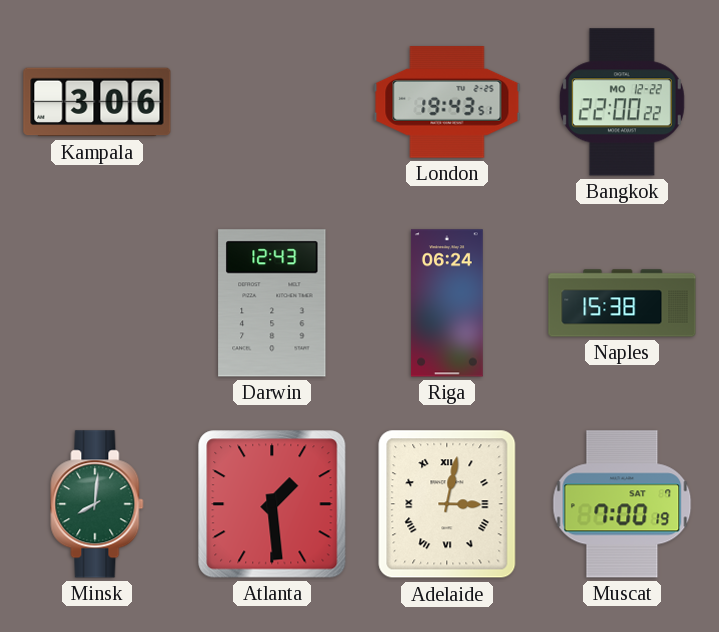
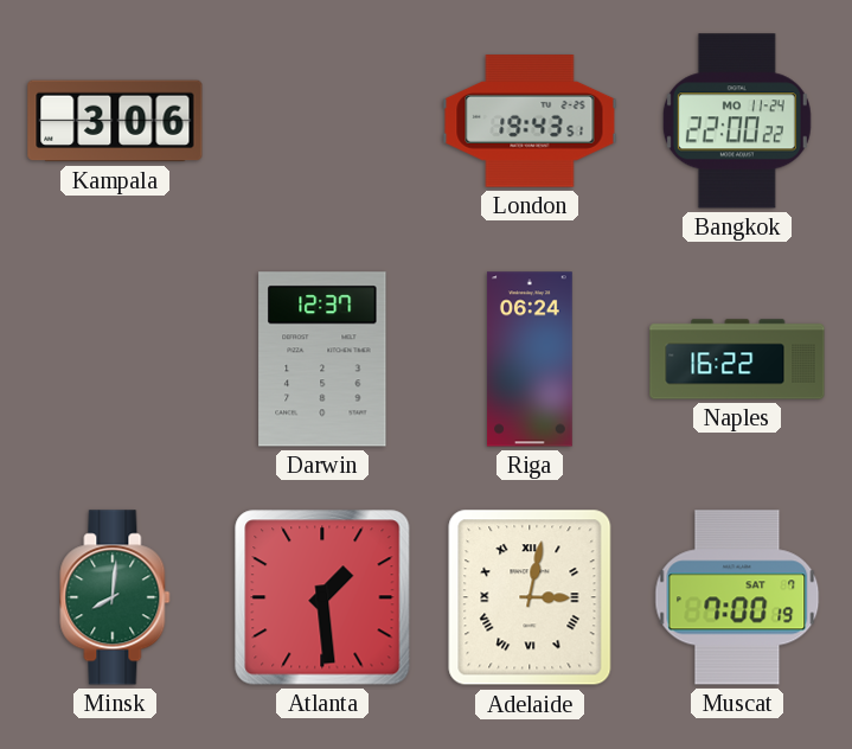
Bangkok date: MO 12-22 -> MO 11-24 (737, 121)
Darwin: 12:43 -> 12:37 (322, 359)
Naples: 15:38 -> 16:22 (737, 359)
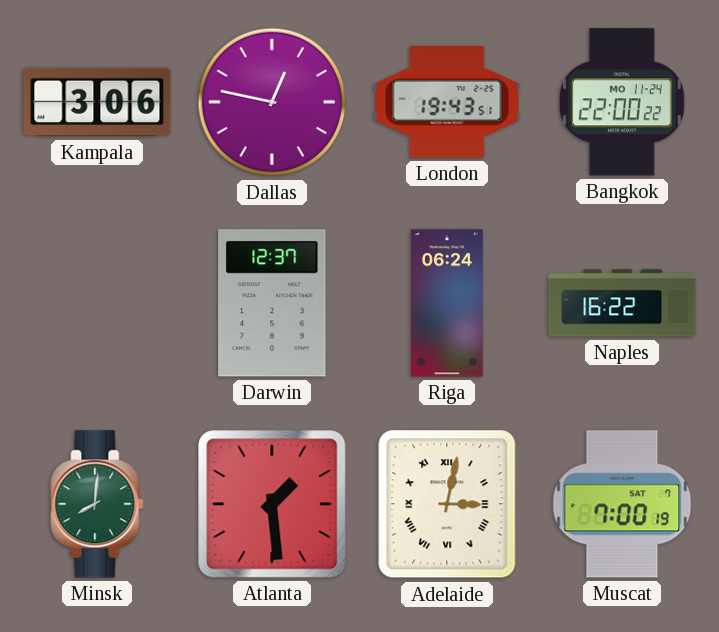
Dallas: none -> 12:47 (272, 102)
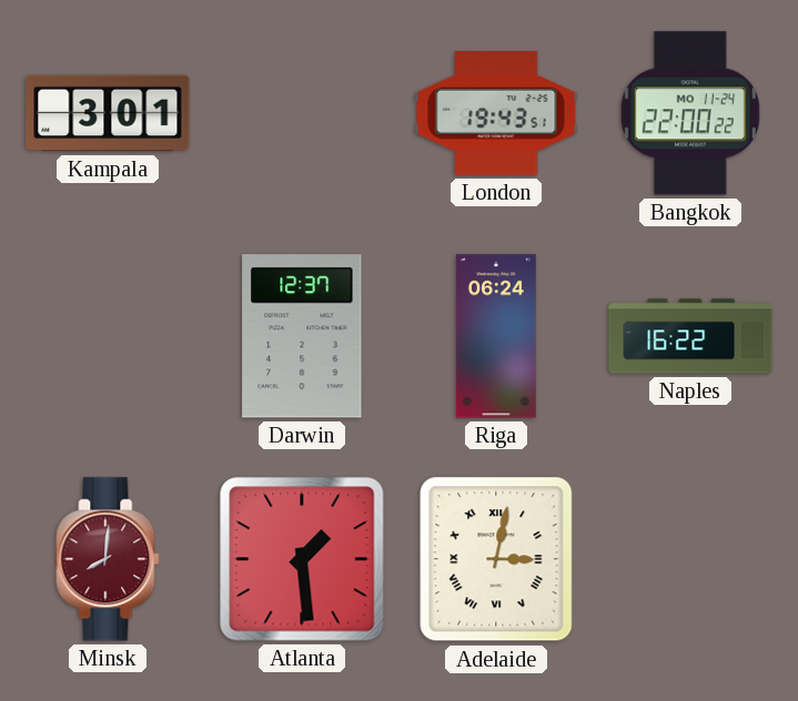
Kampala: 3:06 -> 3:01 (108, 113)
Dallas: 12:47 -> none (272, 102)
Minsk dial: green -> burgundy (108, 559)
Muscat: 7:00 -> none (622, 504)
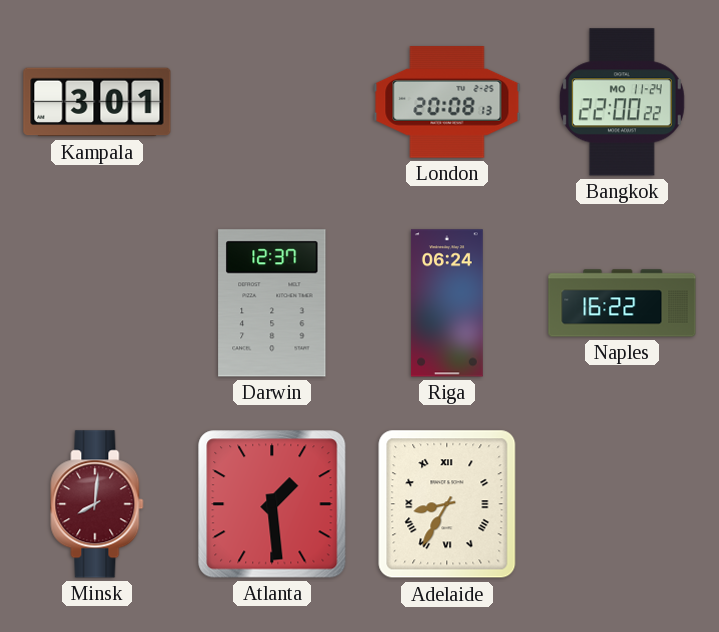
London: 19:43 -> 20:08 (447, 102)
Adelaide: 3:02 -> 8:35 (447, 504)
